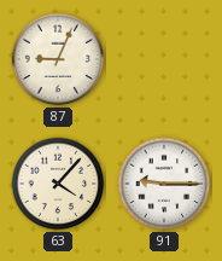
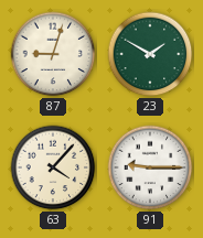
87: 9:04 -> 9:03 (53, 54)
23: none -> 1:50 (150, 54)
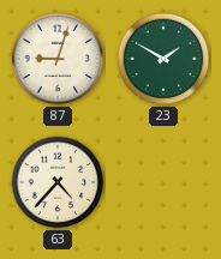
63: 4:07 -> 4:37 (58, 182)
91: 9:15 -> none (150, 167)
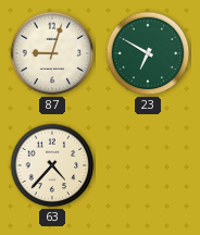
23: 1:50 -> 6:50 (148, 53)
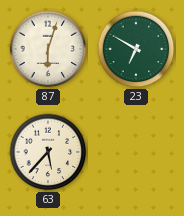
87: 9:03 -> 6:03 (48, 49)
63: 4:37 -> 5:37 (48, 152)
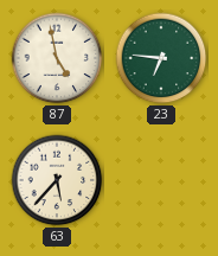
87: 6:03 -> 4:58 (57, 58)
23: 6:50 -> 6:46 (161, 58)
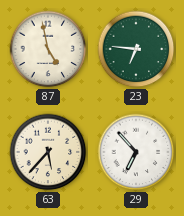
29: none -> 6:53 (136, 152)
